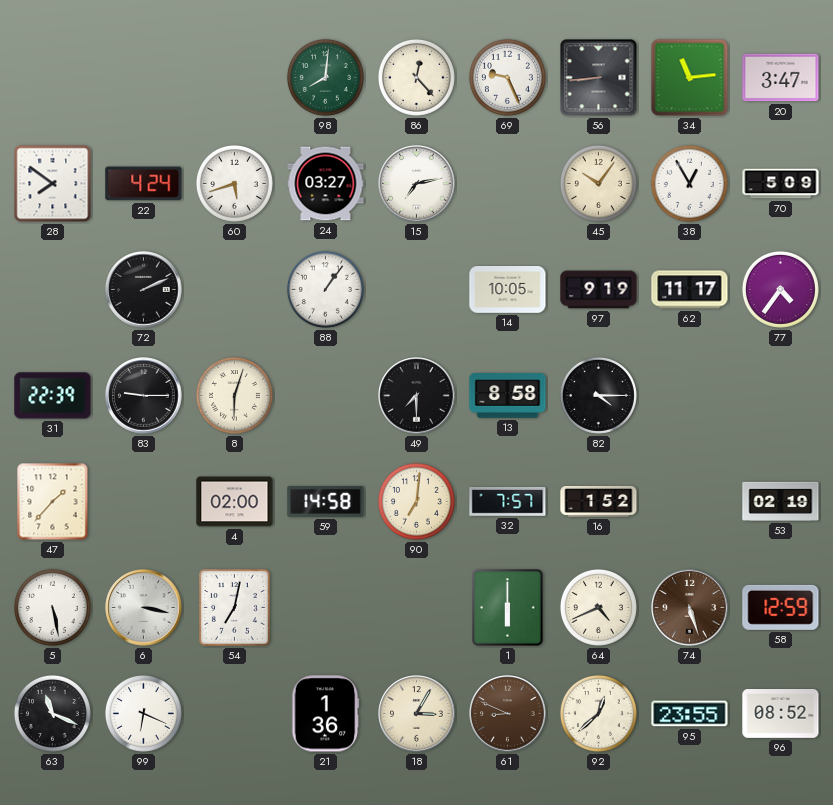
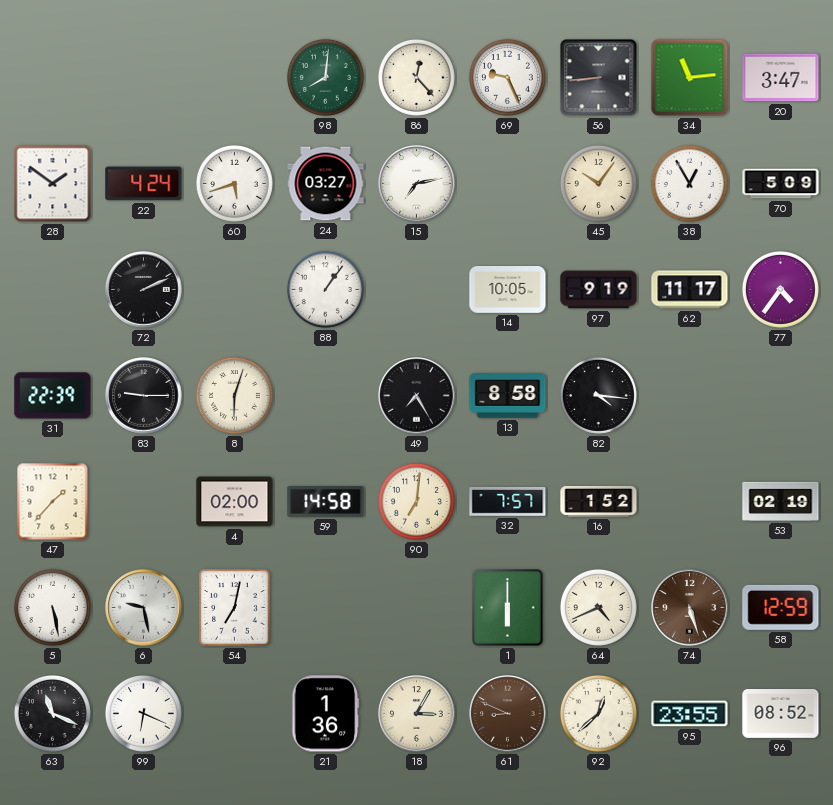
28: 7:51 -> 1:51 (53, 184)
49: 7:30 -> 7:25 (417, 396)
82: 4:15 -> 4:16 (598, 395)
6: 3:17 -> 9:28 (144, 608)
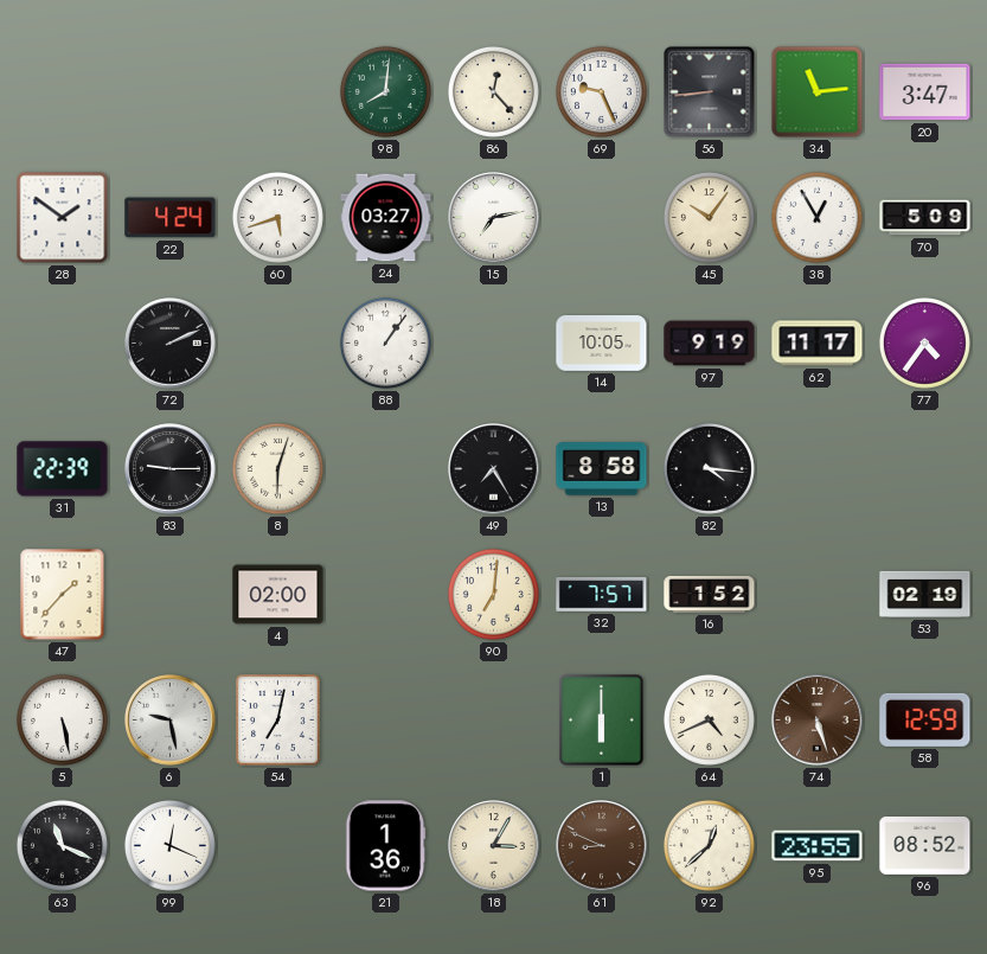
59: 14:58 -> none (326, 502)
99: 6:19 -> 12:19 (169, 845)
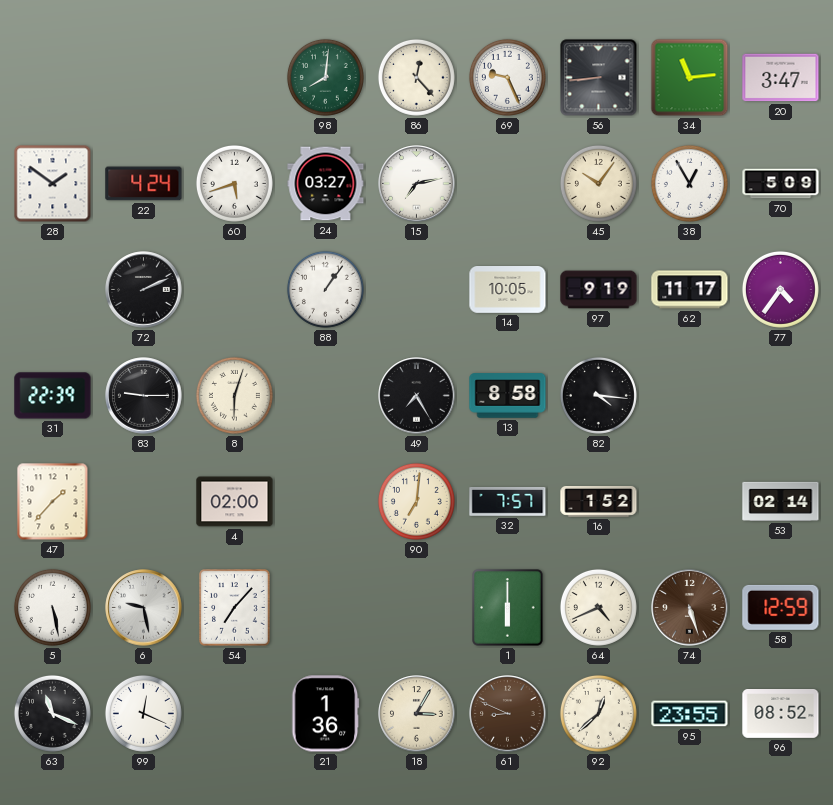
53: 02:19 -> 02:14 (781, 501)
54: 7:02 -> 7:07 (235, 608)
